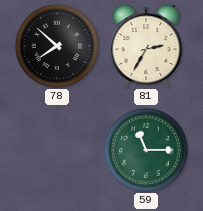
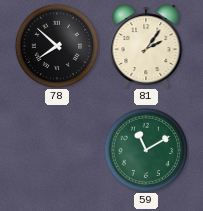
81: 2:35 -> 2:06 (146, 46)
59: 11:15 -> 11:10 (145, 149)
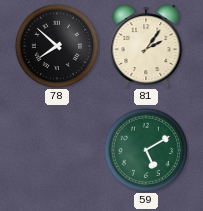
59: 11:10 -> 5:10 (145, 149)
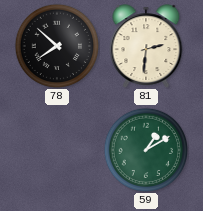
81: 2:06 -> 2:31 (146, 46)
59: 5:10 -> 1:10 (145, 149)
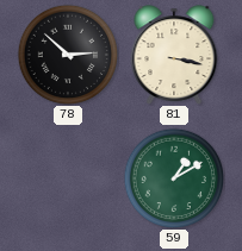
78: 7:52 -> 2:52 (67, 54)
81: 2:31 -> 3:17 (174, 55)
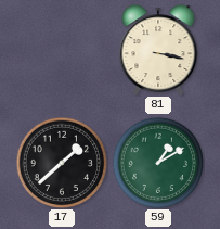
78: 2:52 -> none (67, 54)
17: none -> 1:38 (61, 162)
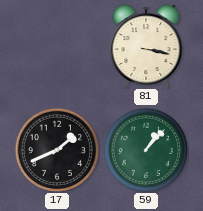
17: 1:38 -> 1:41 (56, 149)
59: 1:10 -> 1:07 (145, 149)
